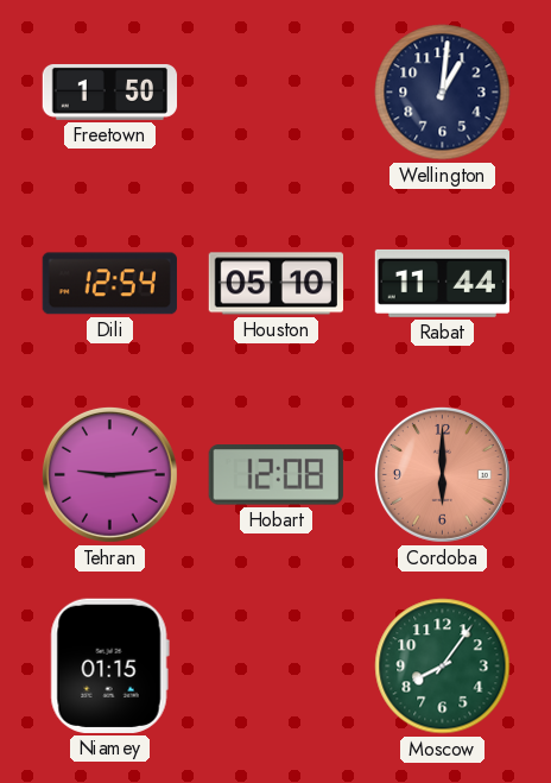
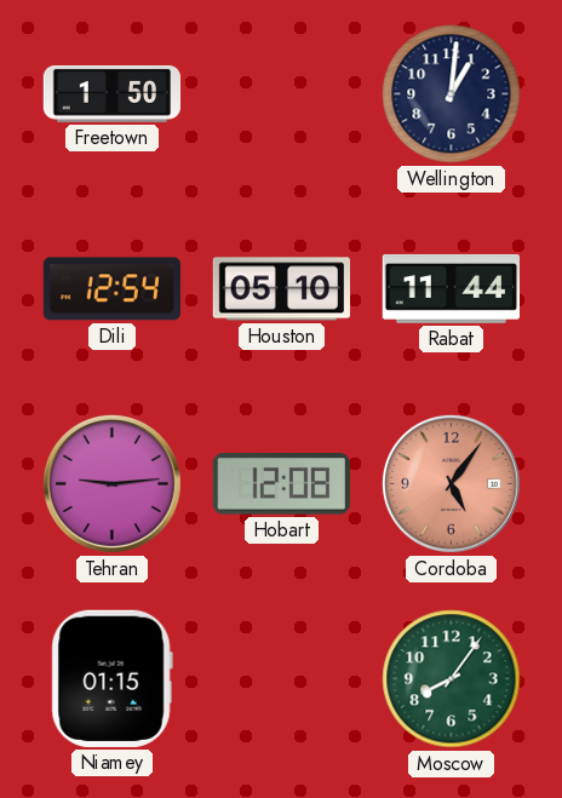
Cordoba: 6:00 -> 5:06 (451, 483)
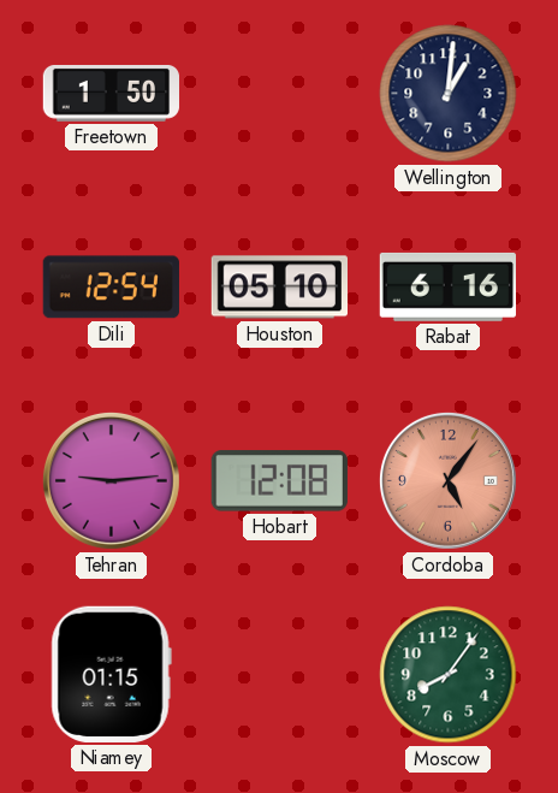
Rabat: 11:44 -> 6:16 (447, 286)
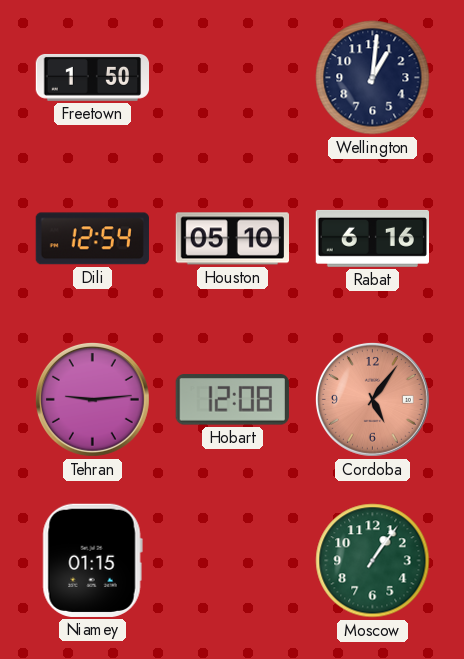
Moscow: 8:06 -> 1:06 (373, 561)
